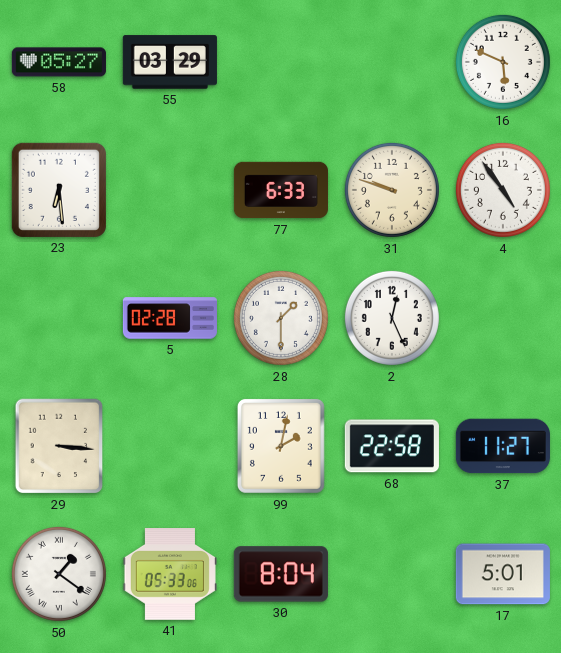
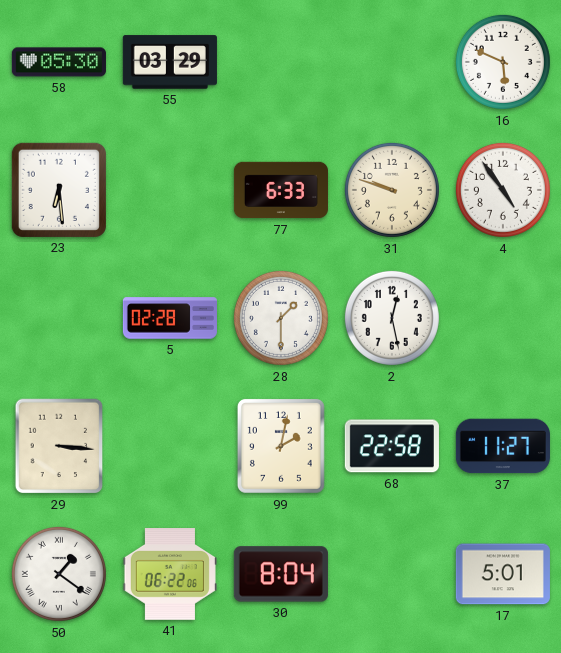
58: 05:27 -> 05:30 (59, 62)
2: 12:26 -> 12:28 (392, 318)
41: 05:33 -> 06:22 (170, 574)
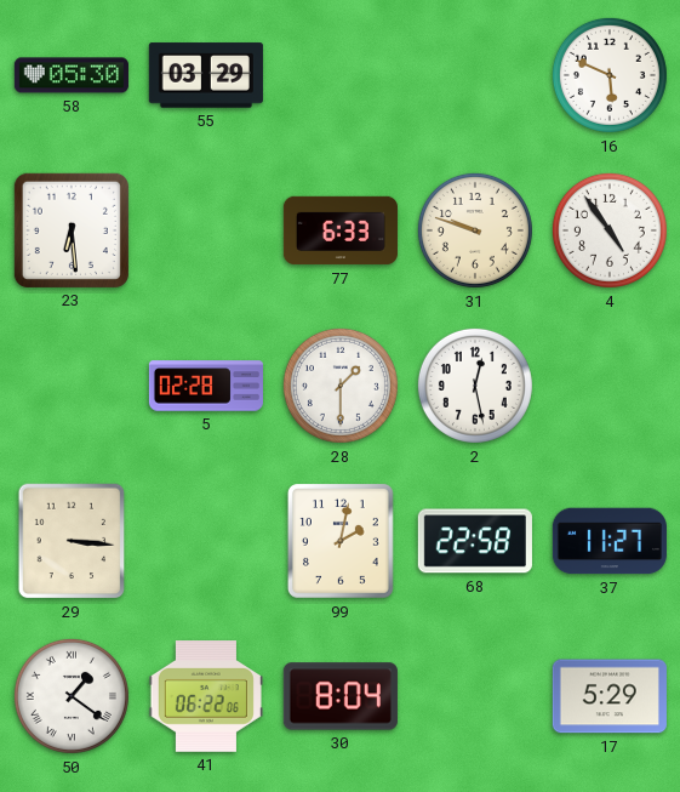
17: 5:01 -> 5:29 (610, 696)
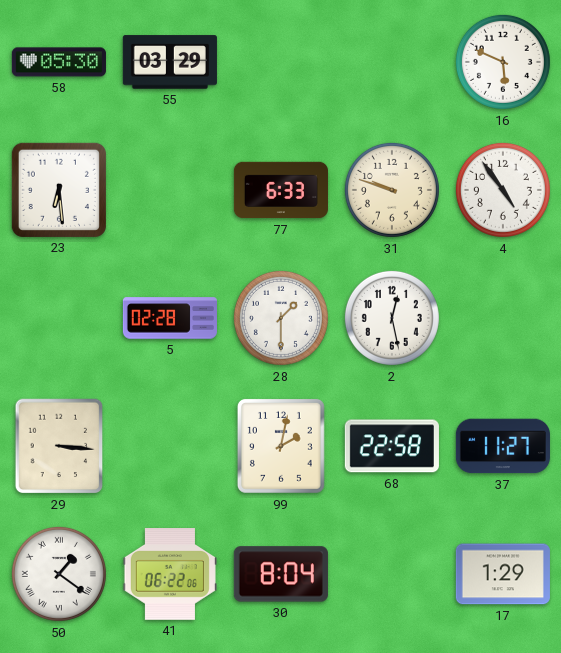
17: 5:29 -> 1:29 (503, 574)
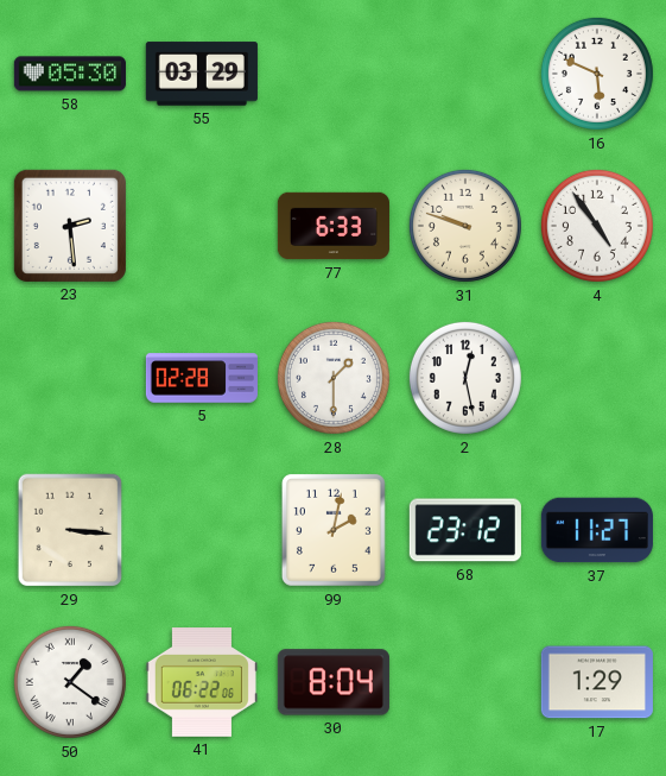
23: 6:29 -> 2:29 (70, 226)
68: 22:58 -> 23:12 (465, 530)
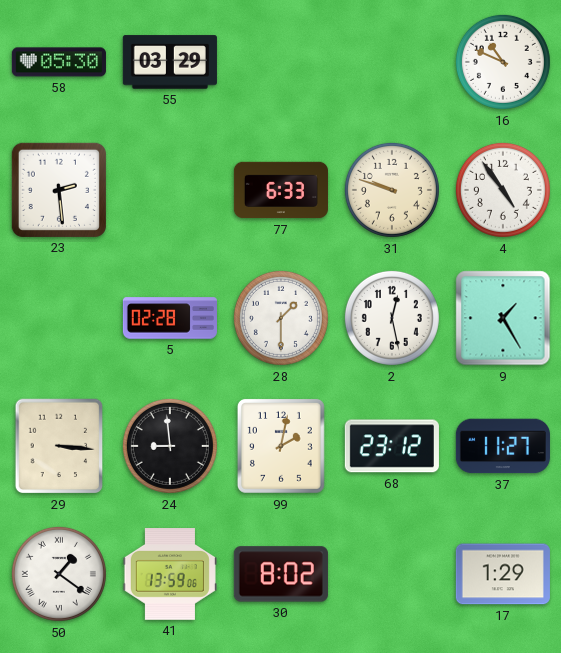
16: 5:49 -> 10:49 (503, 62)
9: none -> 1:25 (503, 318)
24: none -> 8:59 (170, 446)
41: 06:22 -> 13:59 (170, 574)
30: 8:04 -> 8:02 (281, 574)
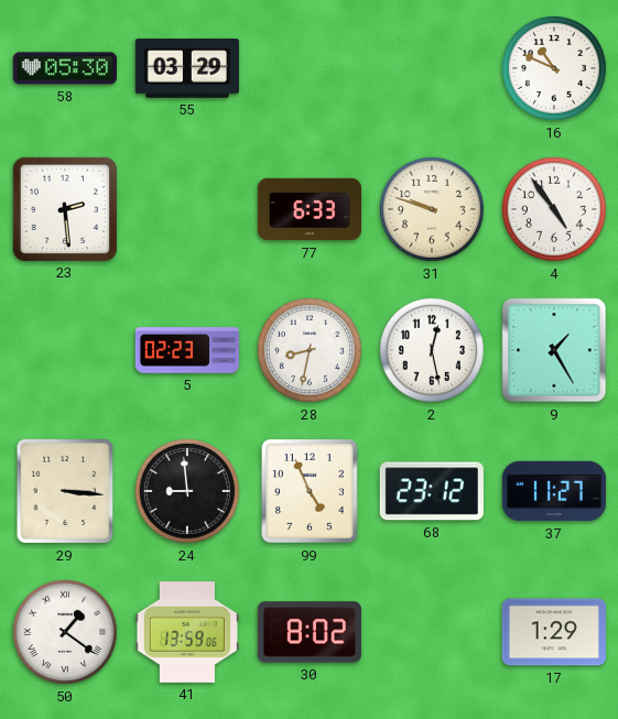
5: 02:28 -> 02:23 (187, 350)
28: 1:30 -> 8:32 (310, 350)
99: 2:02 -> 4:56 (310, 491)
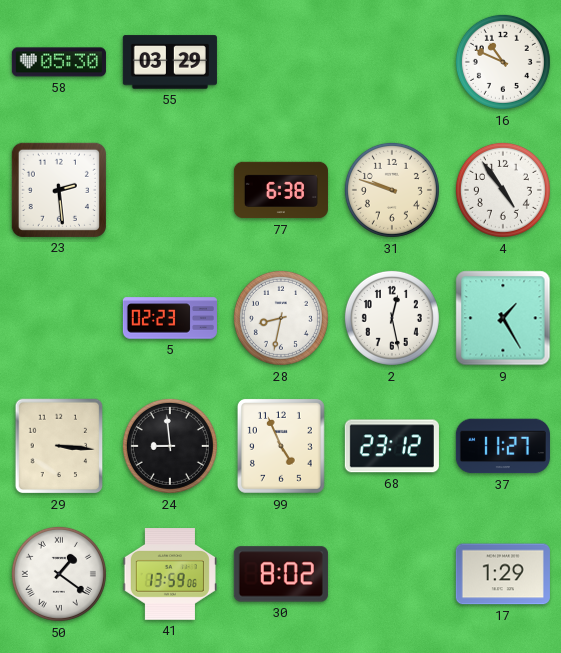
77: 6:33 -> 6:38 (281, 190)
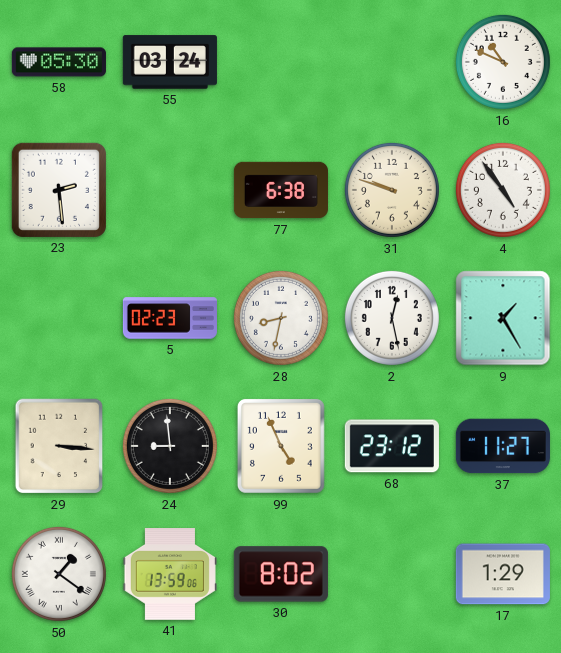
55: 03:29 -> 03:24 (170, 62)
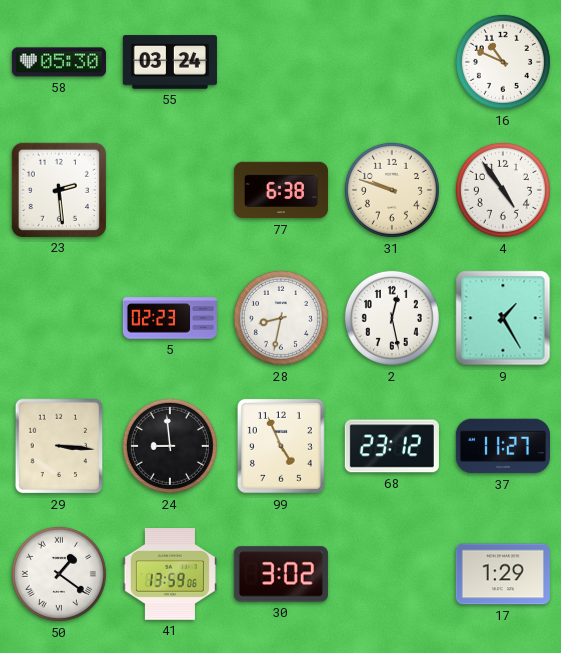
30: 8:02 -> 3:02 (281, 574)
